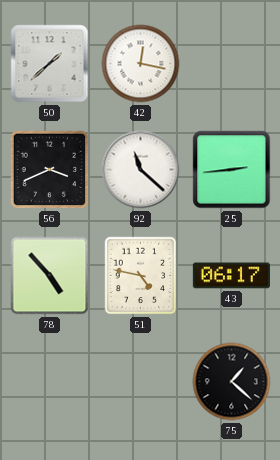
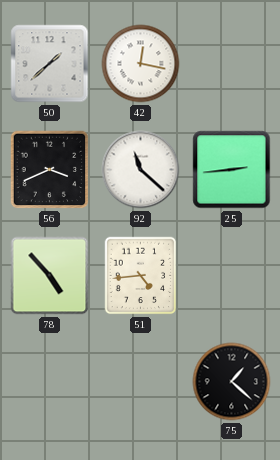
51: 4:47 -> 4:44 (141, 276)
43: 06:17 -> none (231, 276)
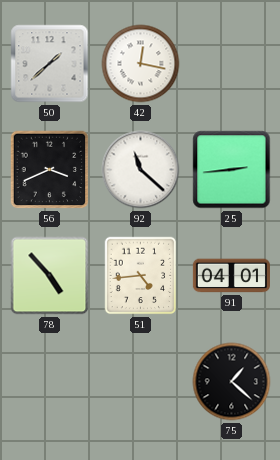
91: none -> 04:01 (231, 276)
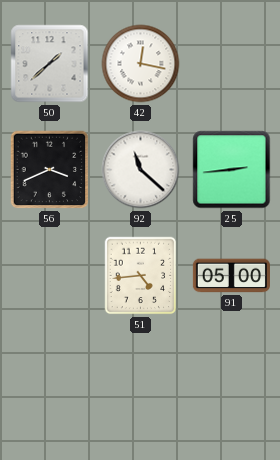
78: 4:53 -> none (50, 276)
91: 04:01 -> 05:00 (231, 276)
75: 1:22 -> none (232, 382)
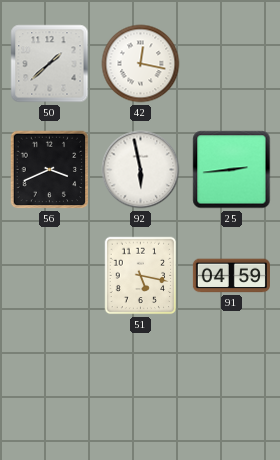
92: 11:22 -> 5:58 (141, 170)
51: 4:44 -> 5:17 (141, 276)
91: 05:00 -> 04:59 (231, 276)
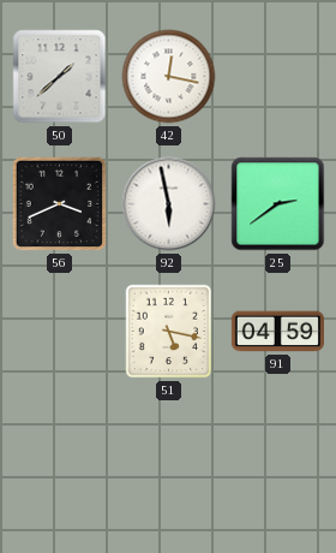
25: 2:44 -> 2:39 (278, 204)
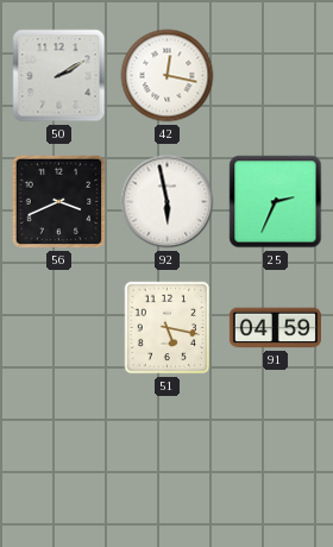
50: 1:38 -> 2:10 (59, 76)
25: 2:39 -> 2:34 (276, 202)
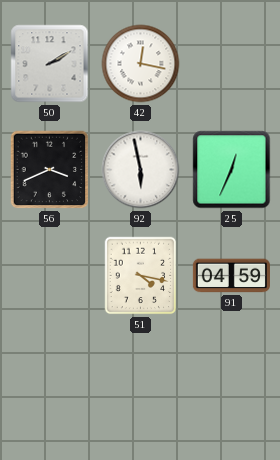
25: 2:34 -> 12:34 (232, 170)
51: 5:17 -> 4:17 (141, 276)
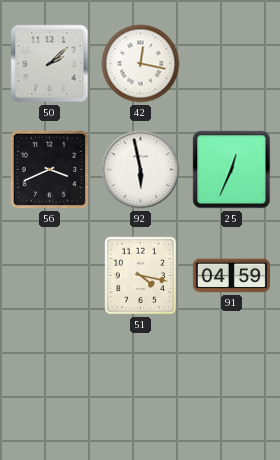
50: 2:10 -> 2:08 (50, 64)
